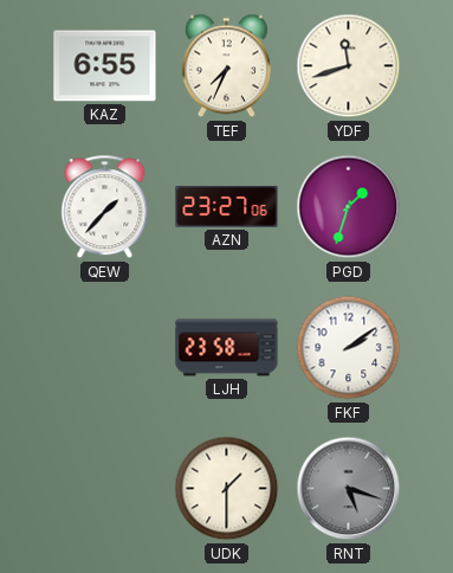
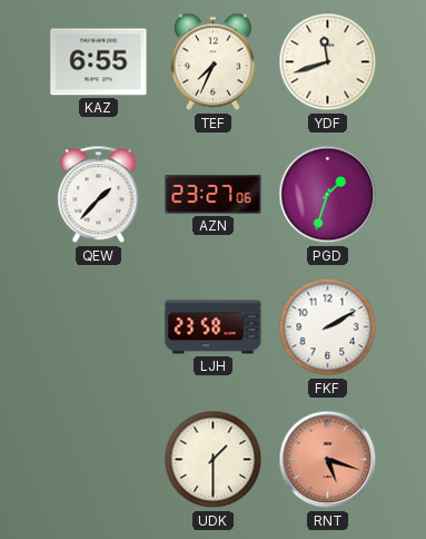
FKF: 2:09 -> 2:10 (328, 327)
RNT dial: grey -> salmon (328, 460)
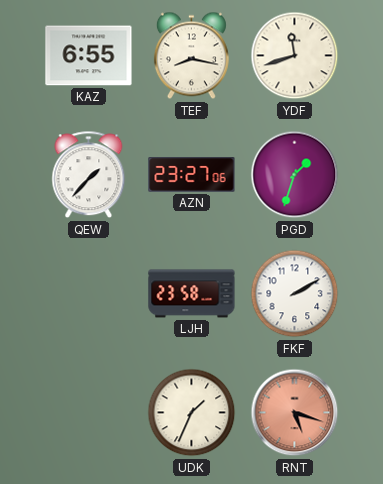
TEF: 7:34 -> 8:17 (191, 56)
UDK: 1:30 -> 1:34 (192, 413)
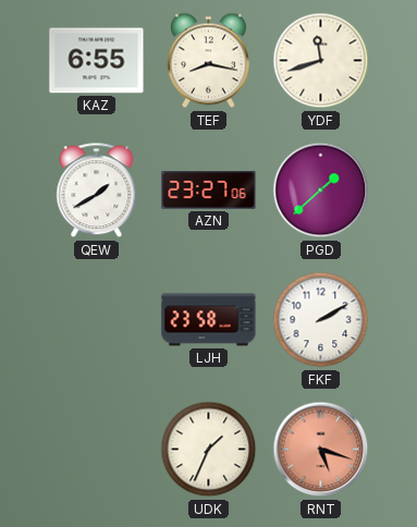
QEW: 1:37 -> 1:40 (97, 191)
PGD: 1:33 -> 1:38 (321, 191)
